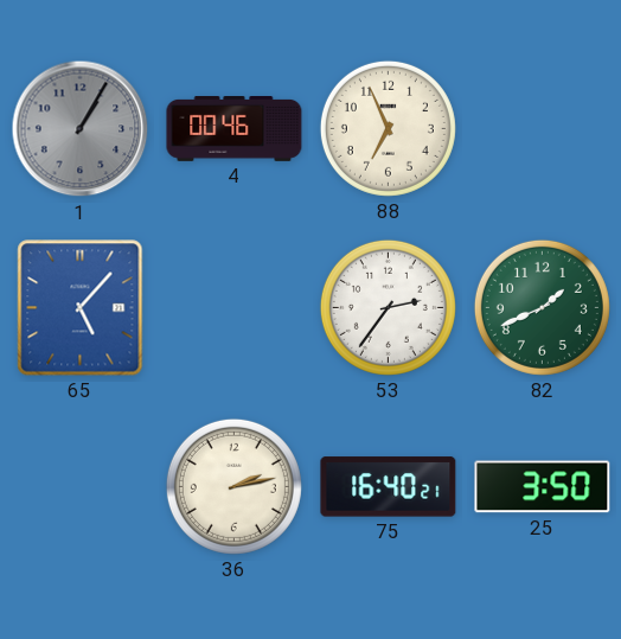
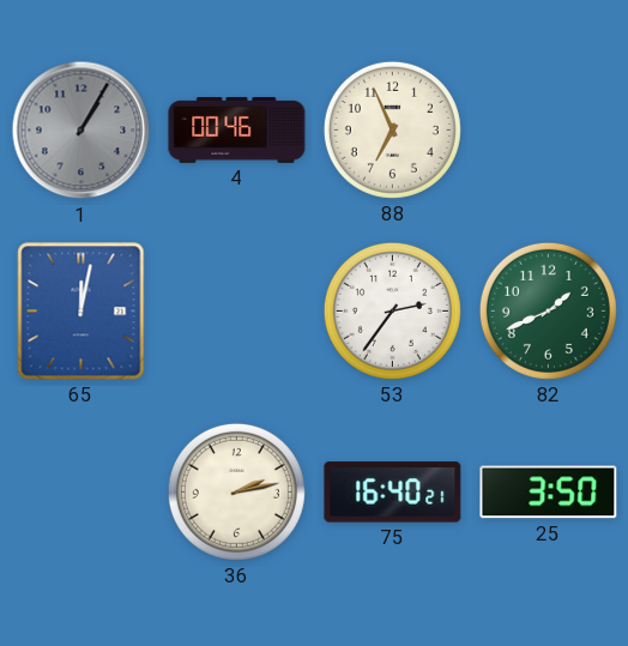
65: 5:07 -> 12:02 (81, 312)
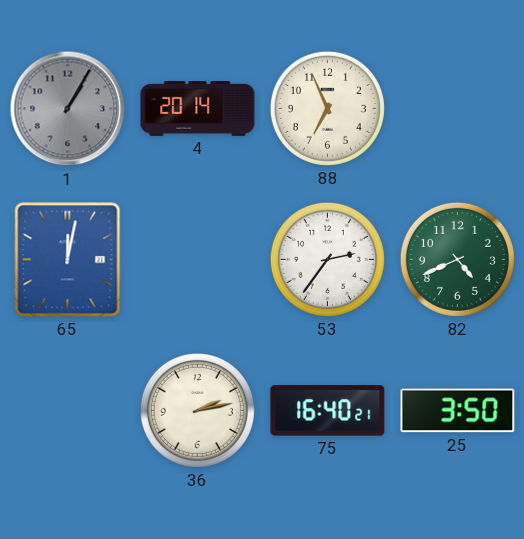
4: 00:46 -> 20:14 (198, 109)
82: 1:41 -> 4:41 (457, 259)
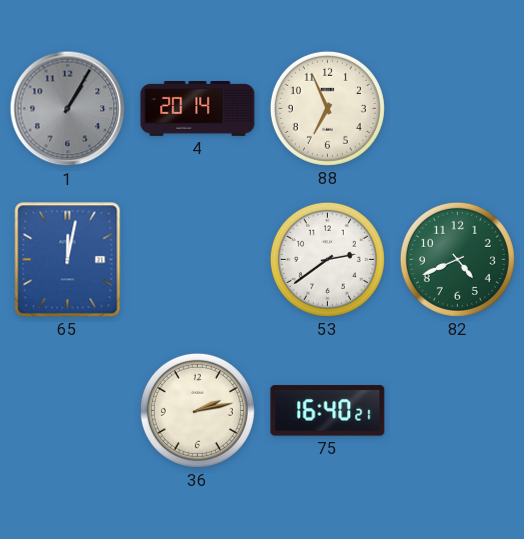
53: 2:36 -> 2:39 (327, 259)
25: 3:50 -> none (458, 411)
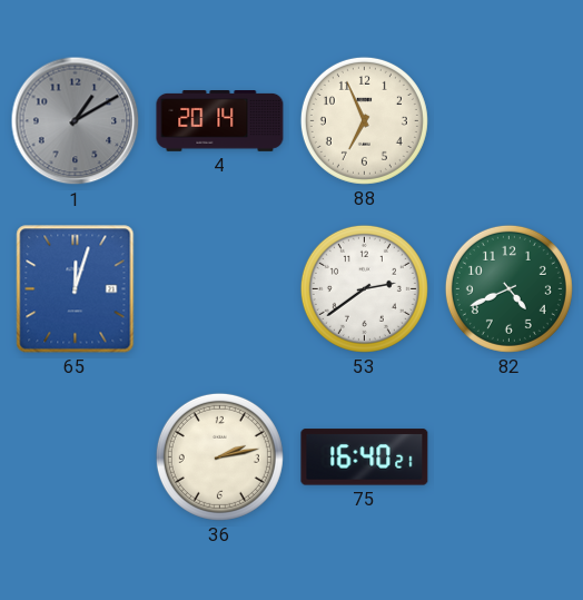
1: 1:05 -> 1:10 (76, 121)
65: 12:02 -> 12:03 (76, 289)
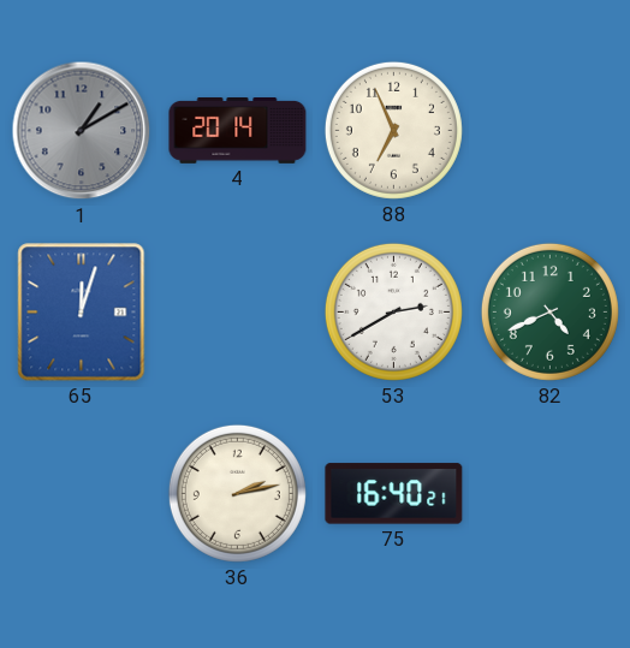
53: 2:39 -> 2:40 (393, 311)
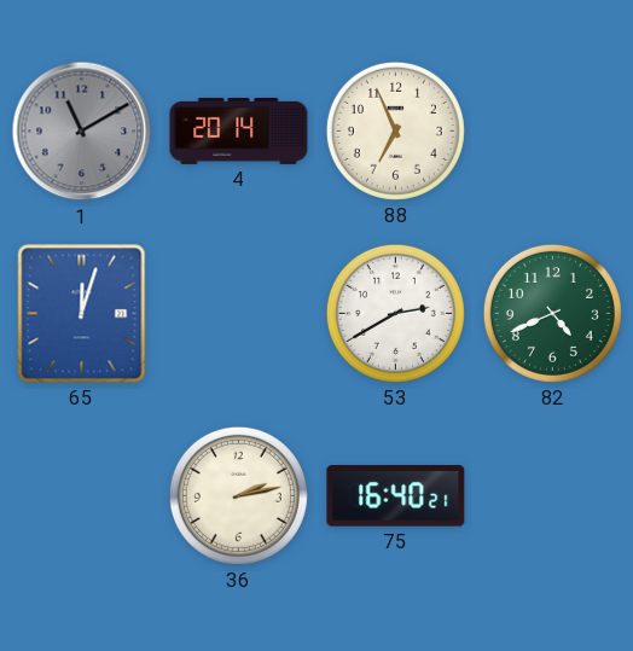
1: 1:10 -> 11:10 (82, 132)
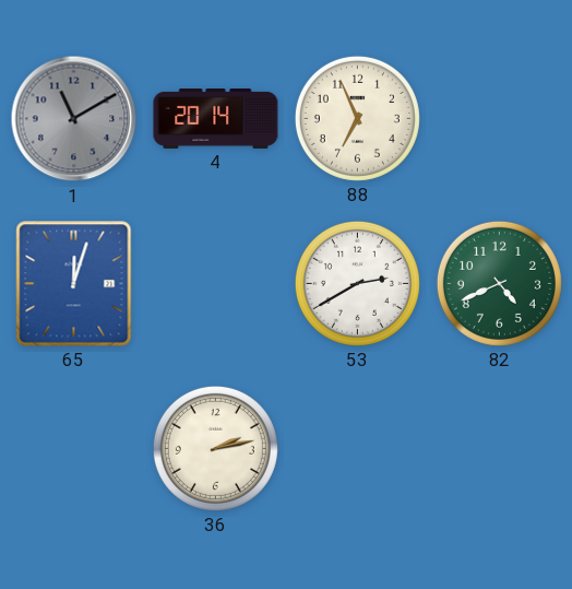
75: 16:40 -> none (396, 496)
